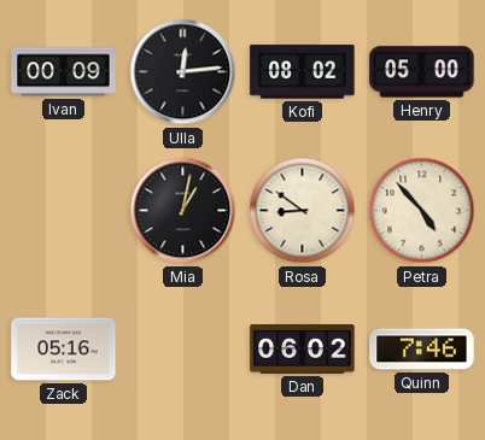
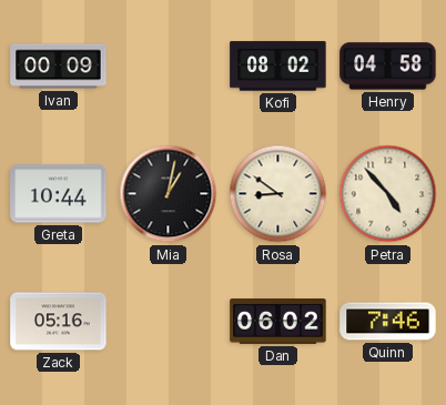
Ulla: 12:14 -> none (183, 72)
Henry: 05:00 -> 04:58 (388, 67)
Greta: none -> 10:44 (59, 194)
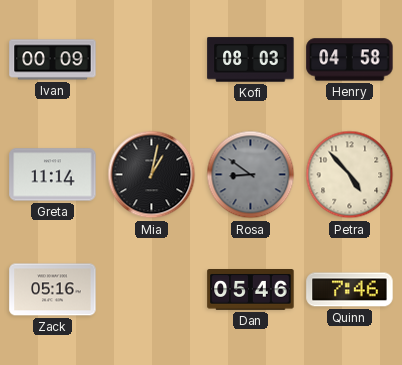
Kofi: 08:02 -> 08:03 (251, 60)
Greta: 10:44 -> 11:14 (53, 175)
Rosa dial: cream -> grey (251, 175)
Dan: 06:02 -> 05:46 (251, 290)
